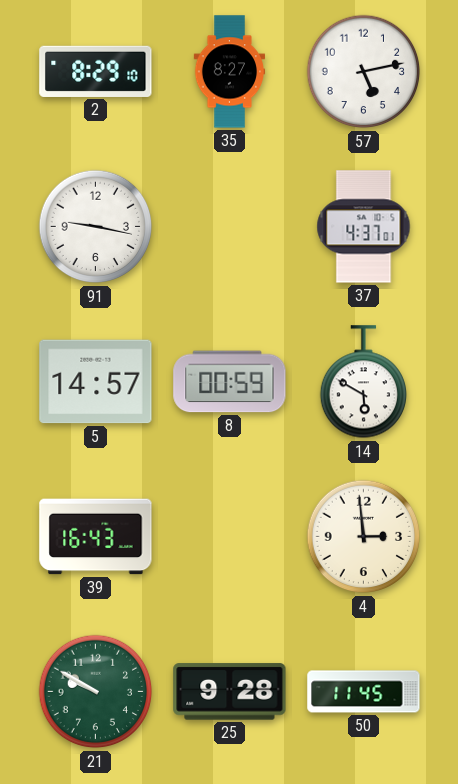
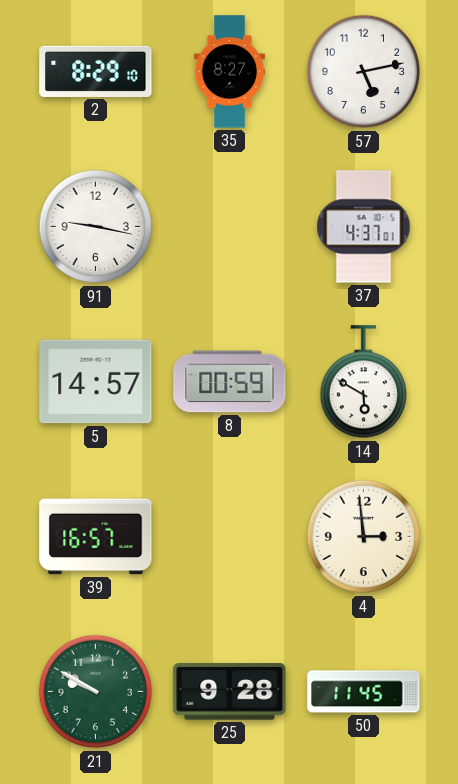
39: 16:43 -> 16:57 (96, 537)
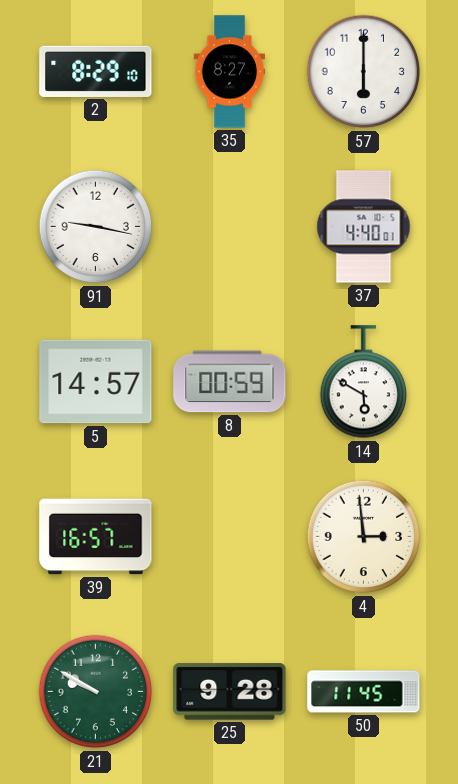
57: 5:13 -> 6:00 (364, 72)
37: 4:37 -> 4:40 (364, 227)
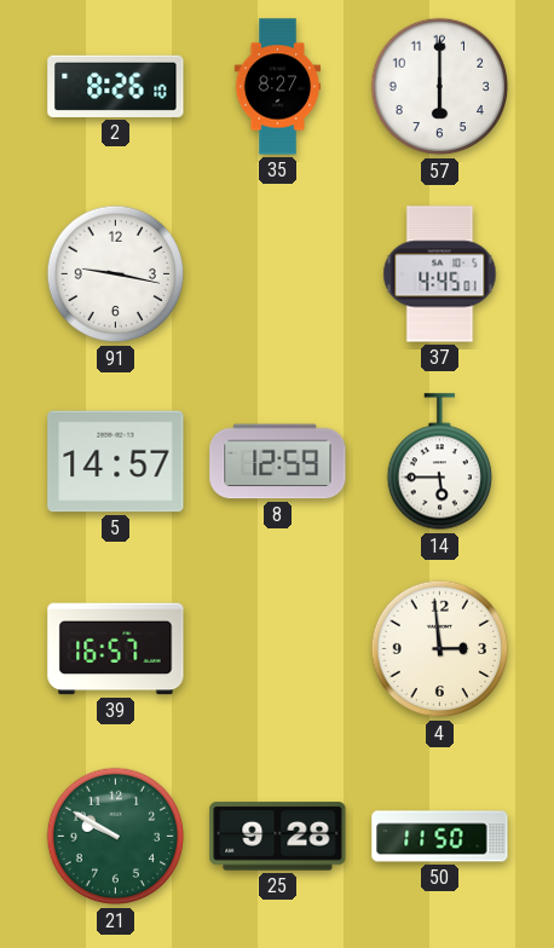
2: 8:29 -> 8:26 (116, 86)
37: 4:40 -> 4:45 (440, 274)
8: 00:59 -> 12:59 (278, 462)
14: 5:50 -> 5:45 (439, 462)
50: 11:45 -> 11:50 (440, 837)
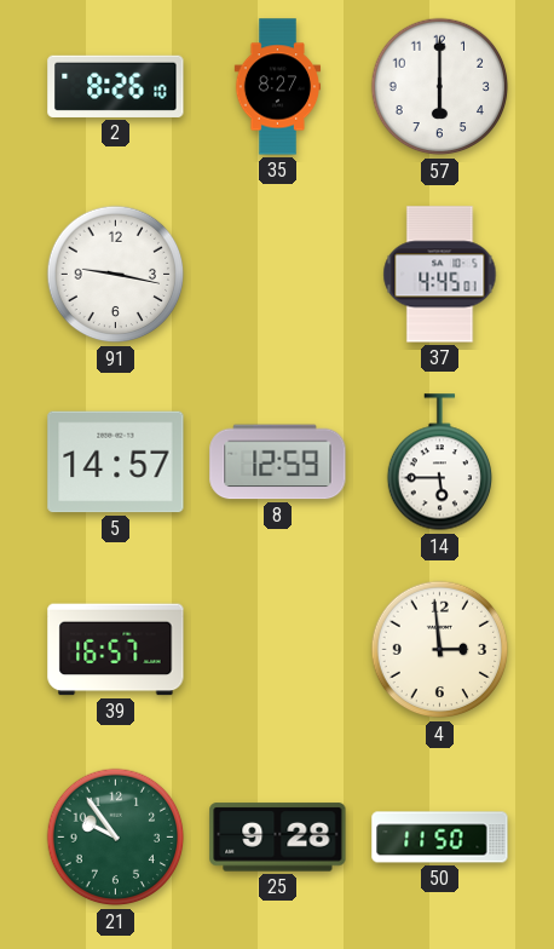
21: 9:50 -> 9:54 (116, 838)
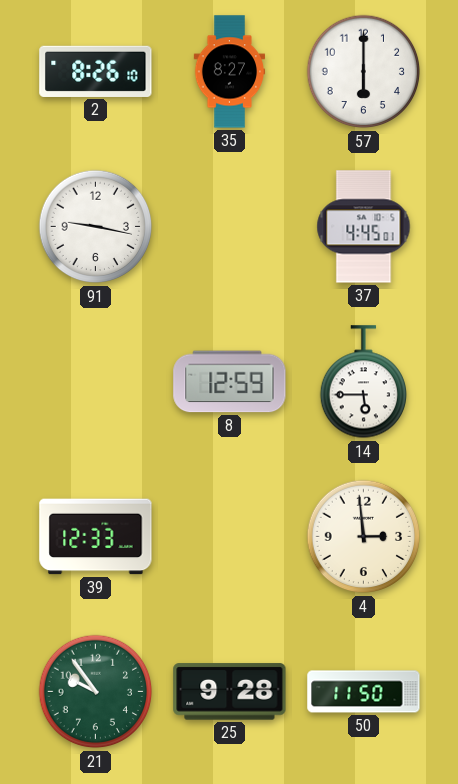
5: 14:57 -> none (116, 462)
39: 16:57 -> 12:33 (96, 537)
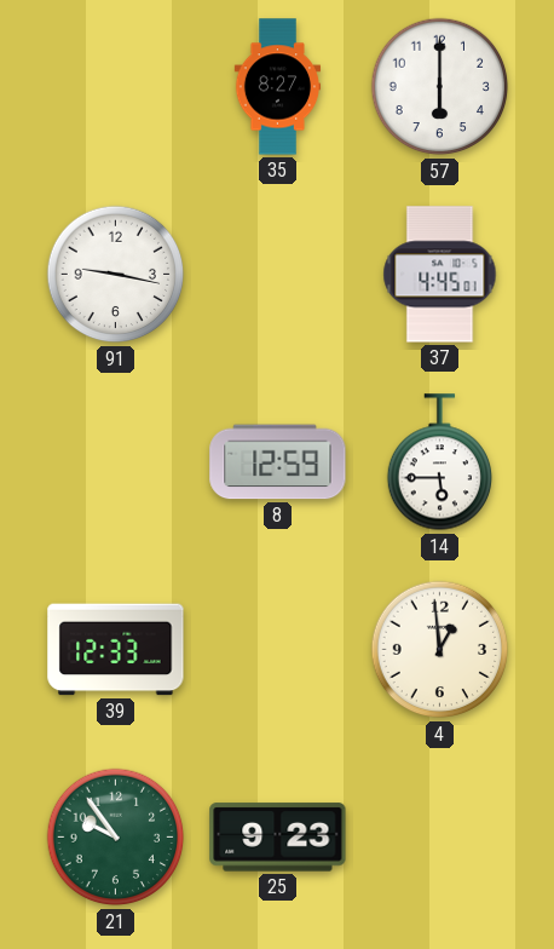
2: 8:26 -> none (96, 71)
4: 2:59 -> 12:59 (440, 650)
25: 9:28 -> 9:23 (278, 838)
50: 11:50 -> none (364, 692)
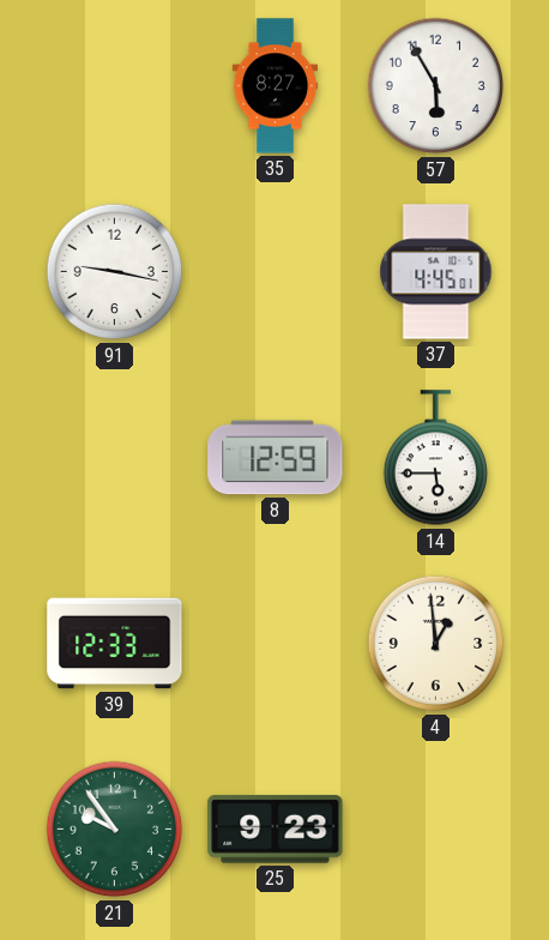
57: 6:00 -> 5:55 (436, 86)
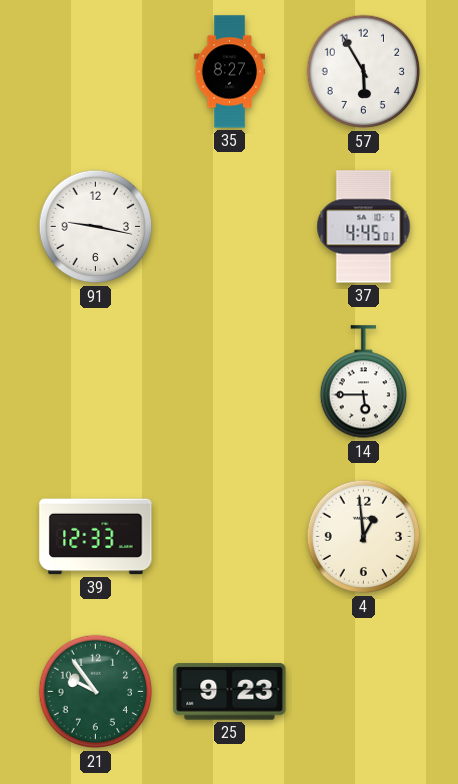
8: 12:59 -> none (276, 458)
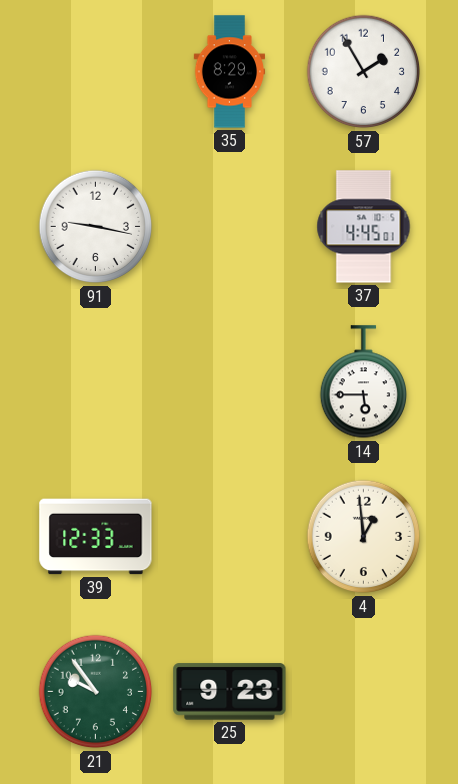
35: 8:27 -> 8:29 (230, 72)
57: 5:55 -> 1:55 (364, 72)
